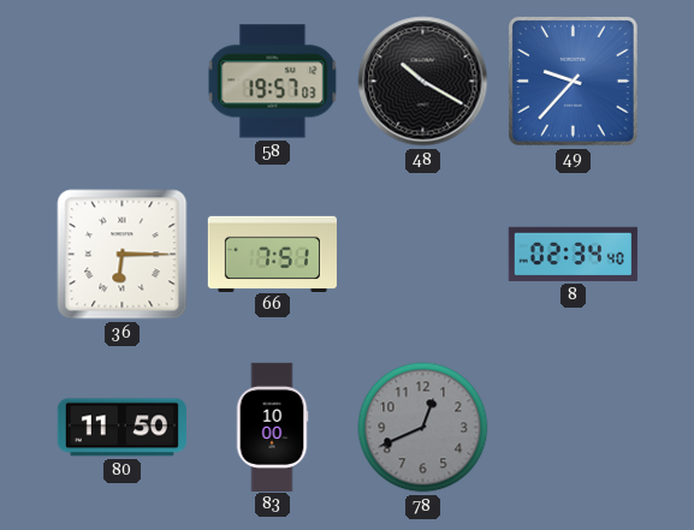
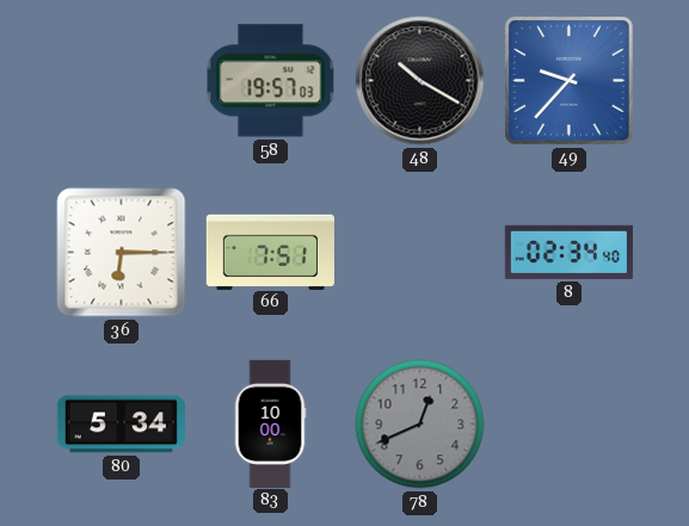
80: 11:50 -> 5:34 (121, 425)
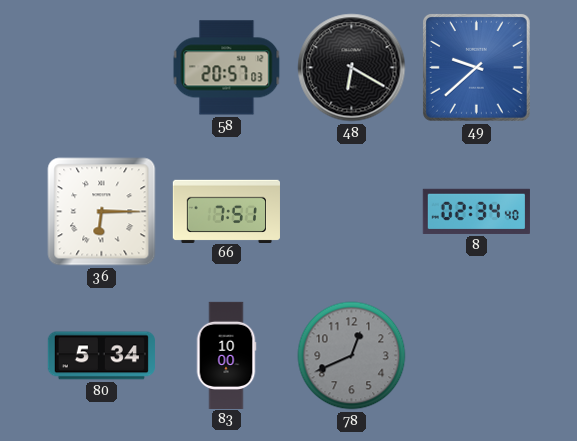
58: 19:57 -> 20:57 (227, 68)
48: 10:20 -> 6:20 (352, 68)
49: 9:37 -> 9:38 (476, 67)
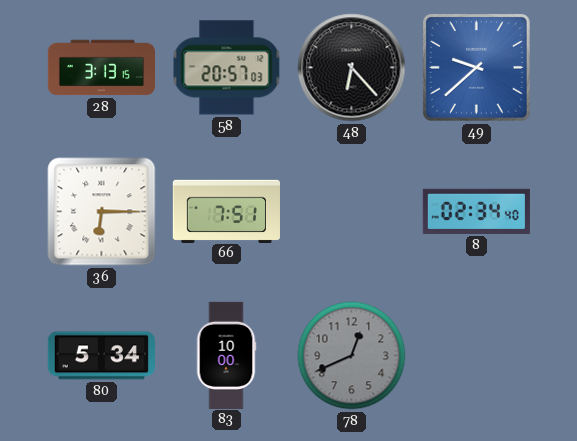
28: none -> 3:13 (101, 68)
48: 6:20 -> 6:23 (352, 68)
